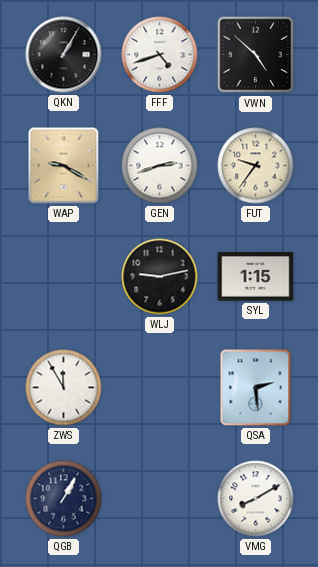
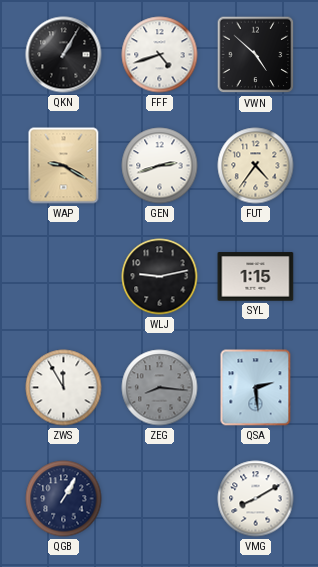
FUT: 9:36 -> 4:36 (256, 166)
ZEG: none -> 8:16 (160, 388)
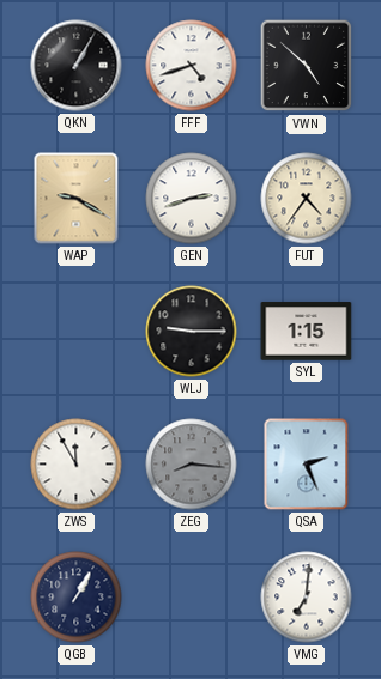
WLJ: 9:13 -> 9:15 (192, 332)
QSA: 2:29 -> 2:26 (307, 465)
VMG: 8:10 -> 7:01 (307, 598)
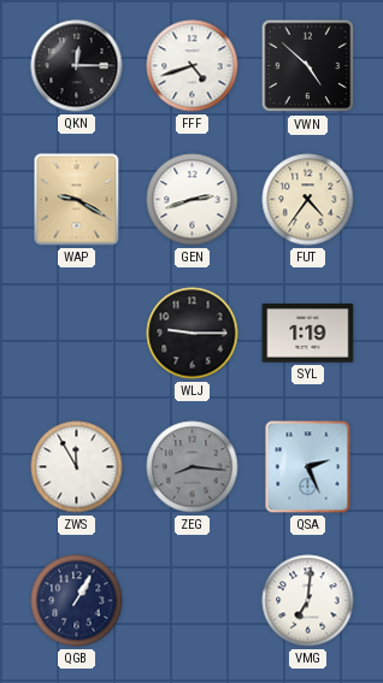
QKN: 1:05 -> 12:15 (77, 66)
SYL: 1:15 -> 1:19 (308, 334)
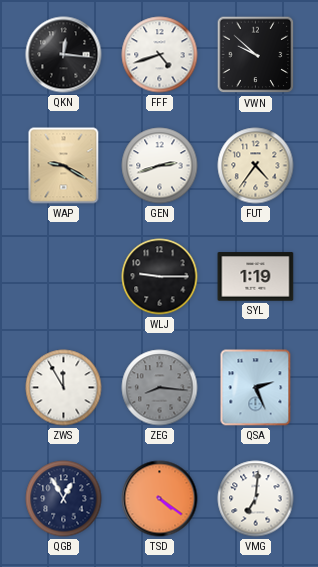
QKN: 12:15 -> 12:16 (64, 55)
VWN: 4:52 -> 9:52 (256, 55)
QGB: 1:05 -> 12:55 (64, 499)
TSD: none -> 4:21 (160, 499)
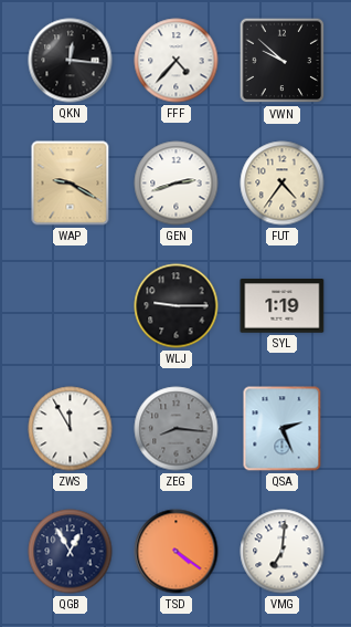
FFF: 4:42 -> 4:37 (177, 61)
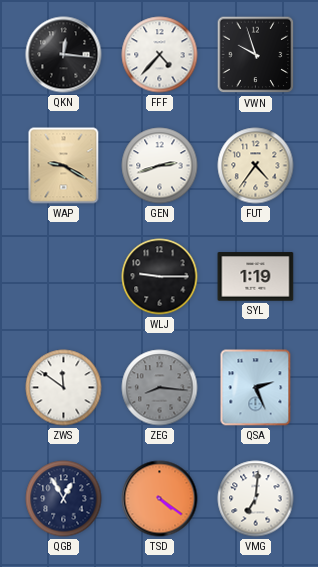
VWN: 9:52 -> 9:57 (256, 55)
ZWS: 11:55 -> 11:51 (64, 388)
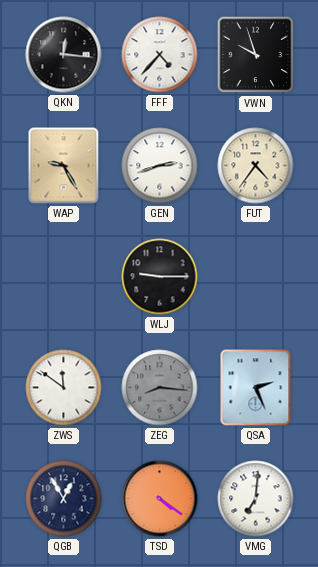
WAP: 9:20 -> 9:25 (64, 166)
SYL: 1:19 -> none (256, 277)
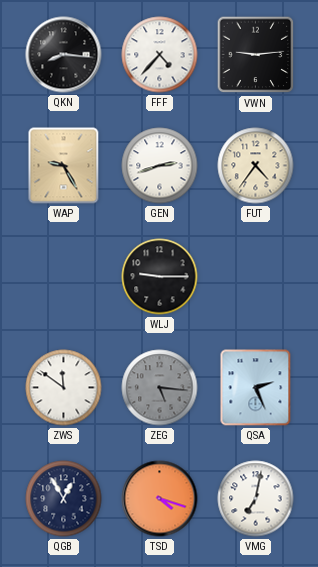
QKN: 12:16 -> 8:16 (64, 55)
VWN: 9:57 -> 9:14 (256, 55)
ZEG: 8:16 -> 5:16 (160, 388)
TSD: 4:21 -> 4:18 (160, 499)
VMG: 7:01 -> 7:02 (256, 499)
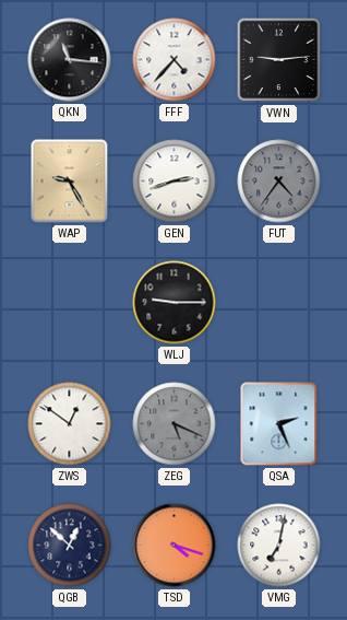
QKN: 8:16 -> 11:16 (70, 60)
FUT dial: cream -> grey (279, 182)
ZWS: 11:51 -> 12:51 (70, 424)
ZEG: 5:16 -> 5:19 (175, 424)
QGB: 12:55 -> 12:52 (70, 546)
